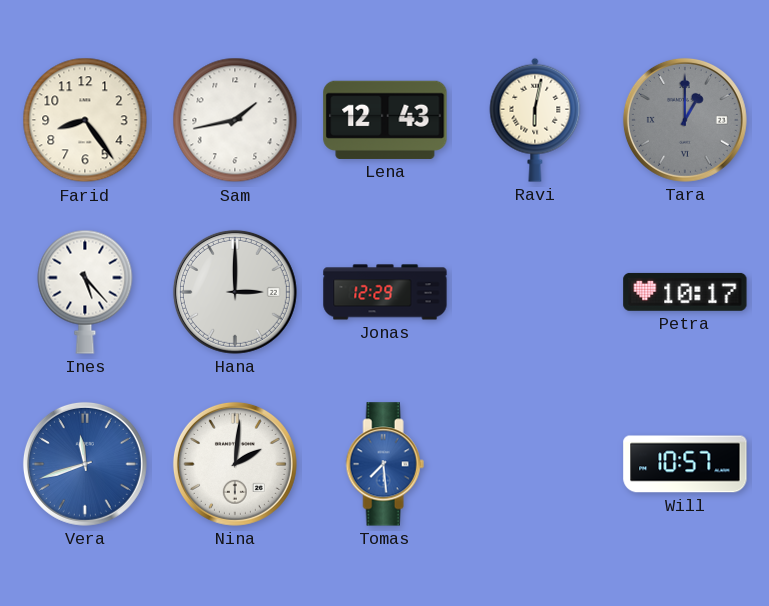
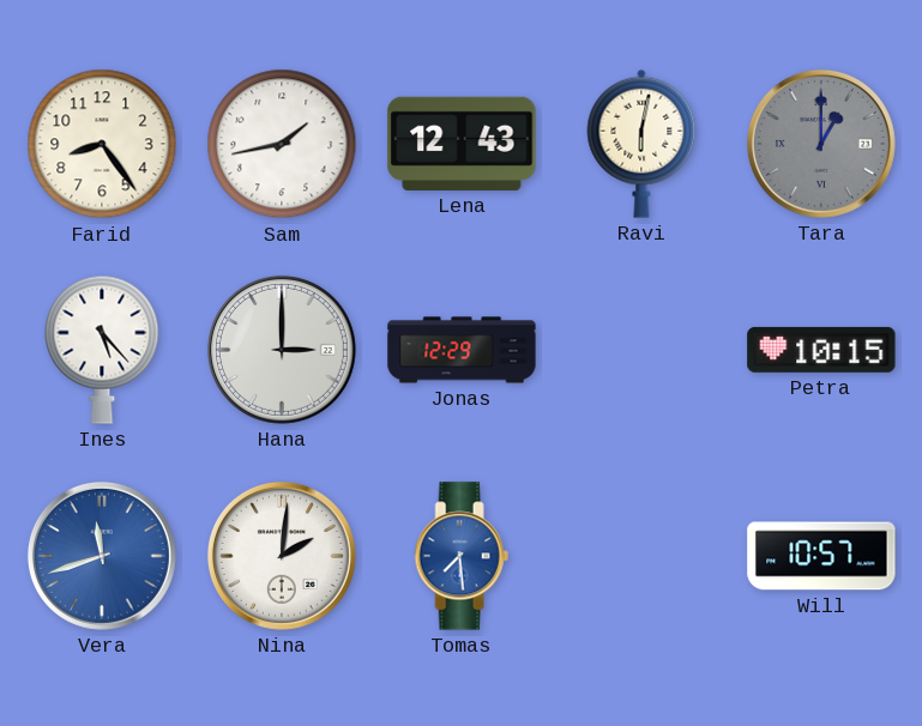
Petra: 10:17 -> 10:15 (821, 350)
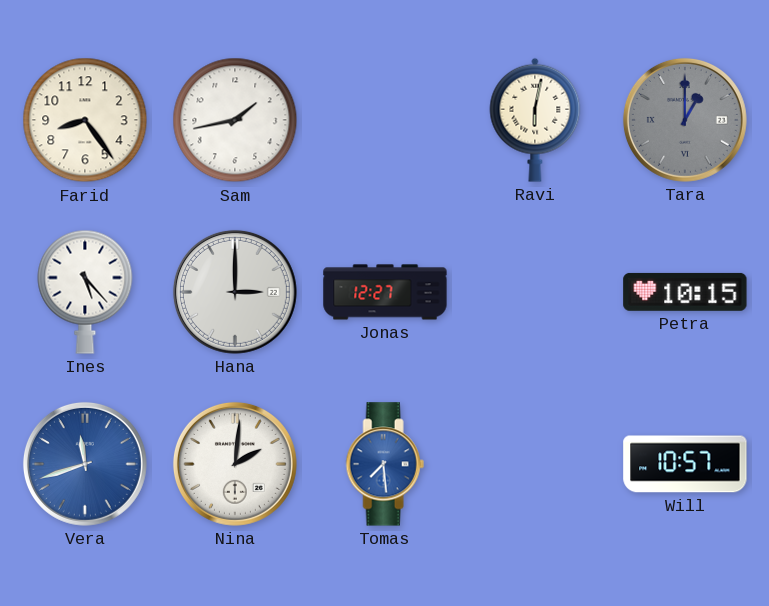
Lena: 12:43 -> none (462, 144)
Jonas: 12:29 -> 12:27 (385, 292)
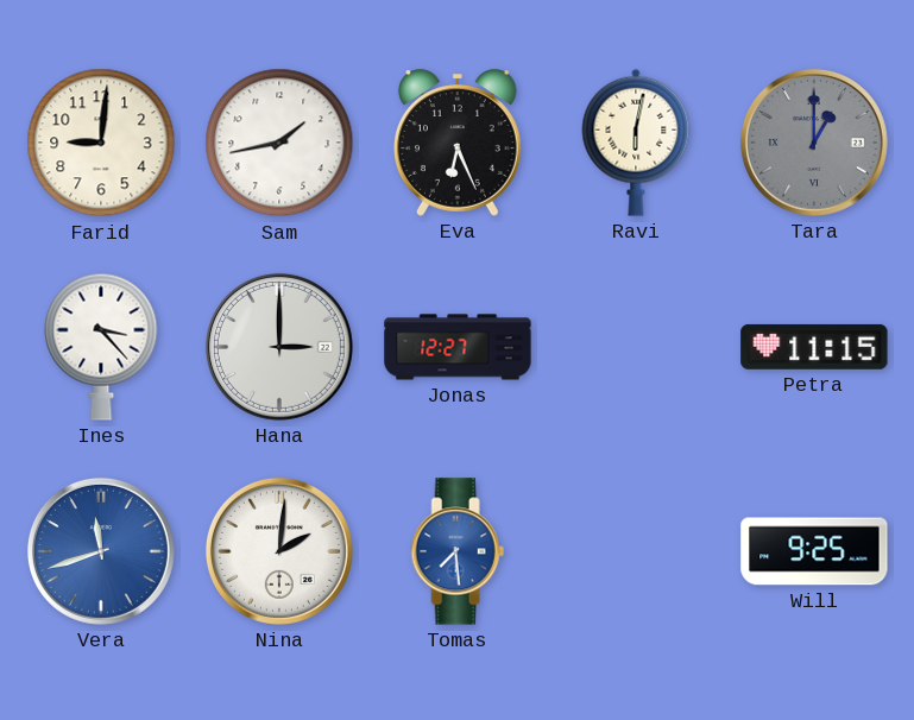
Farid: 8:24 -> 9:01 (101, 143)
Eva: none -> 6:26 (459, 143)
Ines: 5:23 -> 3:23 (101, 347)
Petra: 10:15 -> 11:15 (814, 347)
Will: 10:57 -> 9:25 (814, 551)
